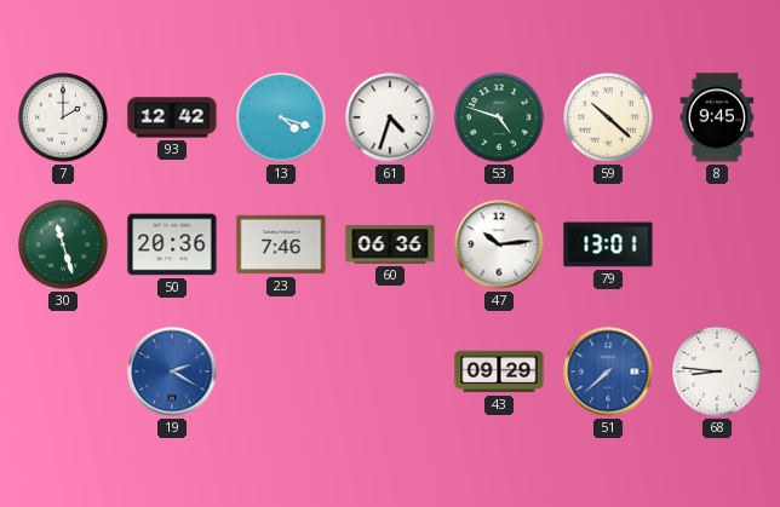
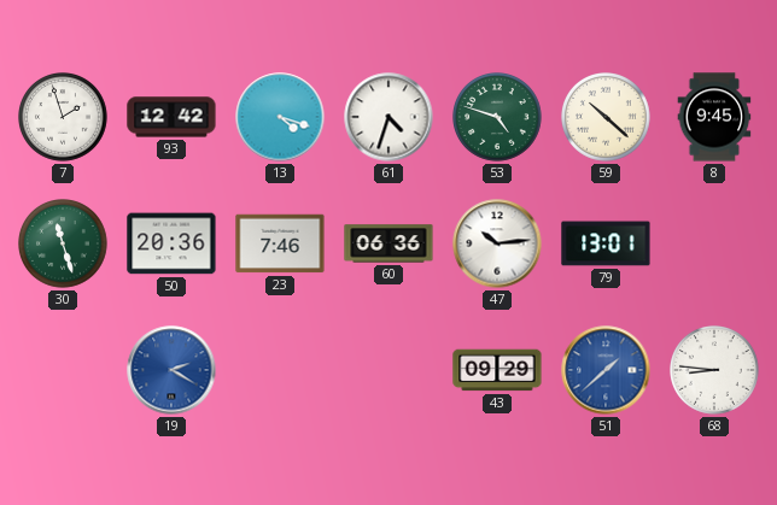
7: 2:00 -> 1:57 (64, 118)
51: 7:38 -> 1:38 (606, 370)
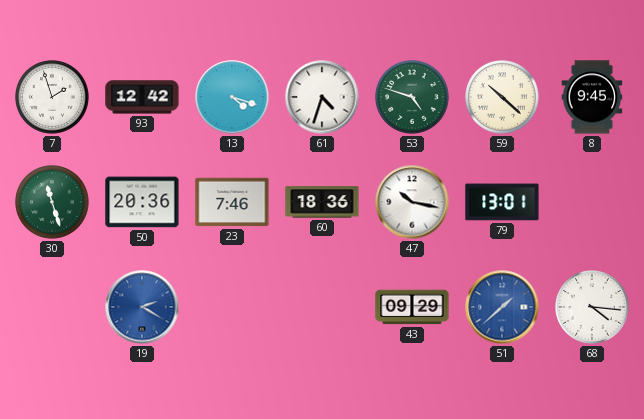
60: 06:36 -> 18:36 (322, 202)
47: 10:14 -> 10:17 (412, 202)
68: 8:46 -> 4:16 (593, 308)
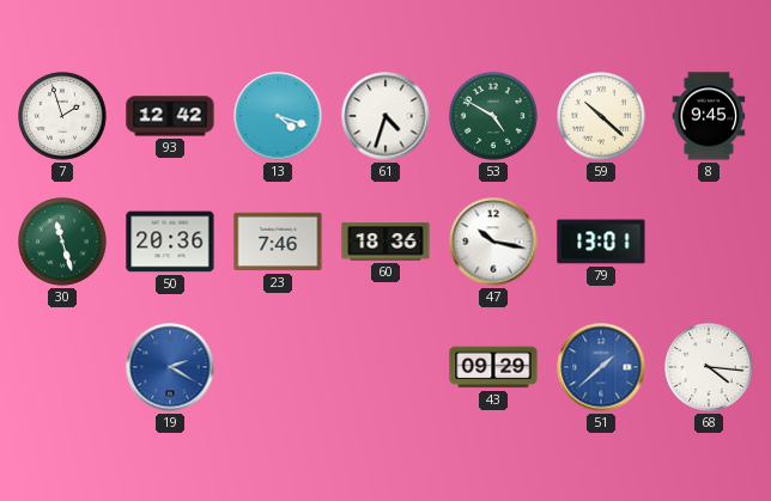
53: 4:48 -> 4:50 (494, 117)
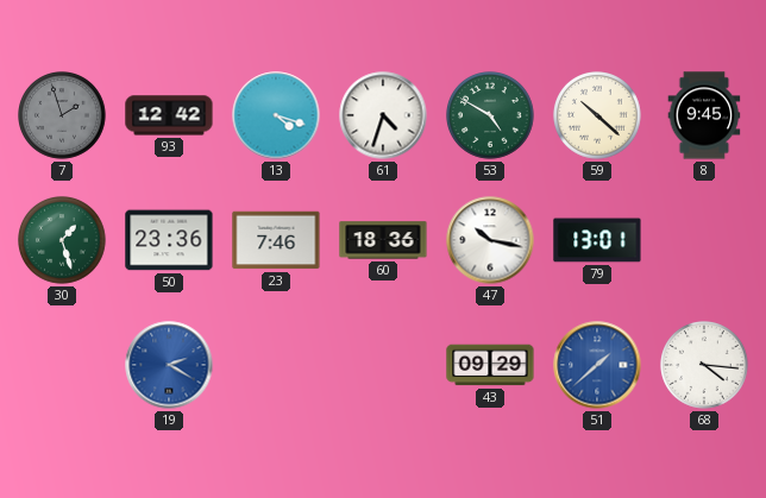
7 dial: white -> grey (63, 116)
30: 11:27 -> 1:27 (63, 241)
50: 20:36 -> 23:36 (169, 240)
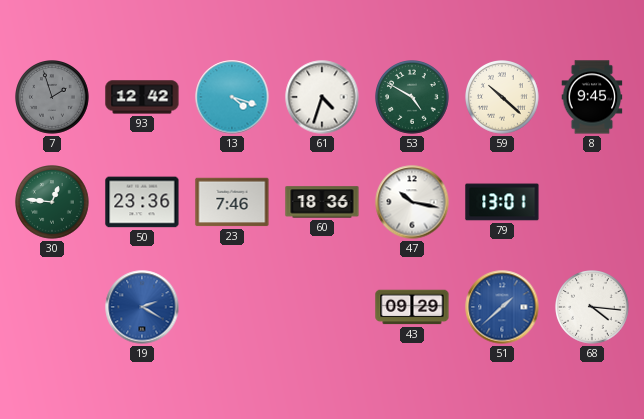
30: 1:27 -> 12:46 (53, 203)
